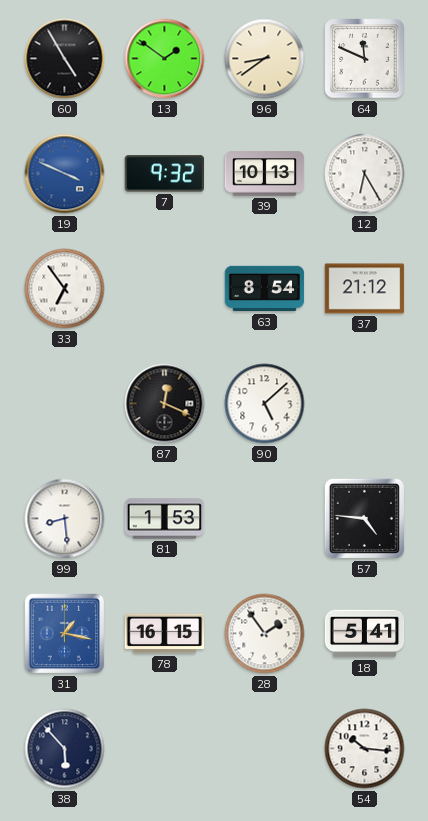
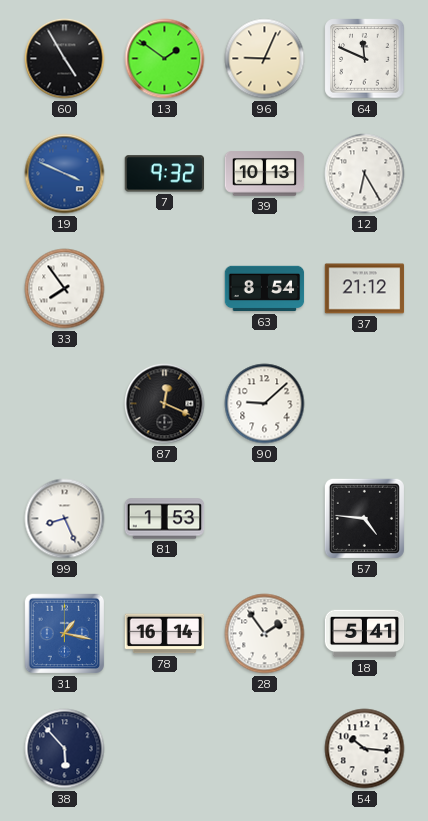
96: 8:39 -> 9:04 (265, 59)
33: 6:54 -> 7:54 (65, 289)
90: 5:08 -> 9:08 (265, 404)
99: 8:29 -> 8:26 (65, 519)
78: 16:15 -> 16:14 (165, 634)
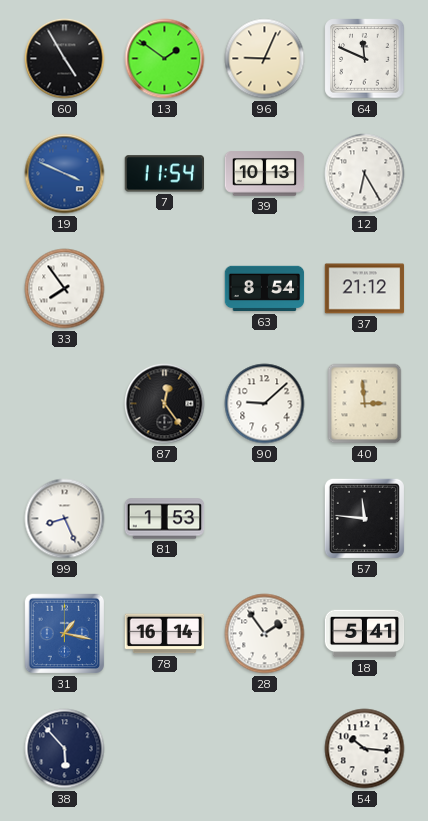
7: 9:32 -> 11:54 (164, 174)
87: 12:19 -> 12:24 (165, 404)
40: none -> 2:59 (365, 404)
57: 4:46 -> 11:46 (364, 518)
